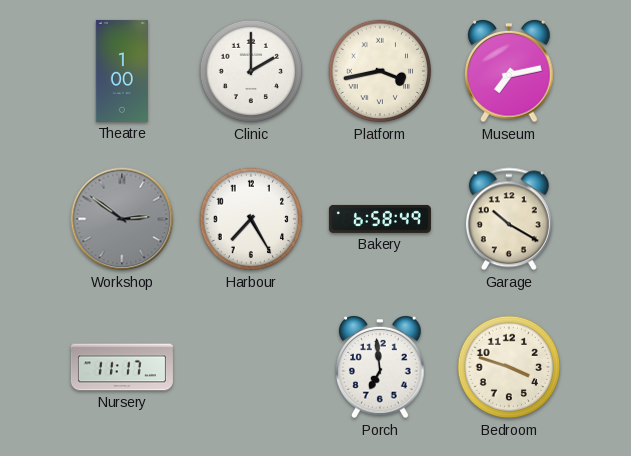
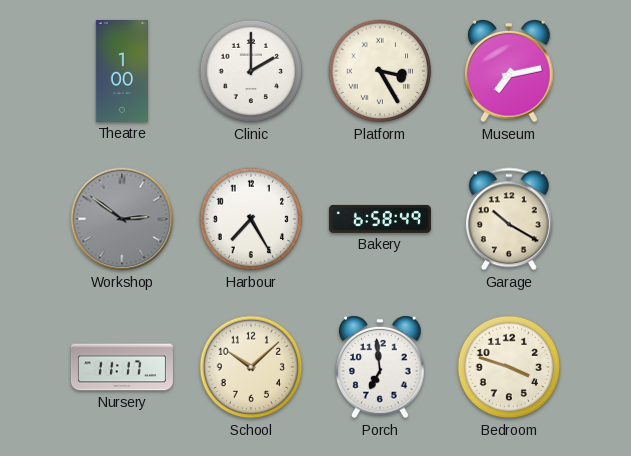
Platform: 3:43 -> 3:25 (380, 71)
School: none -> 10:08 (251, 367)
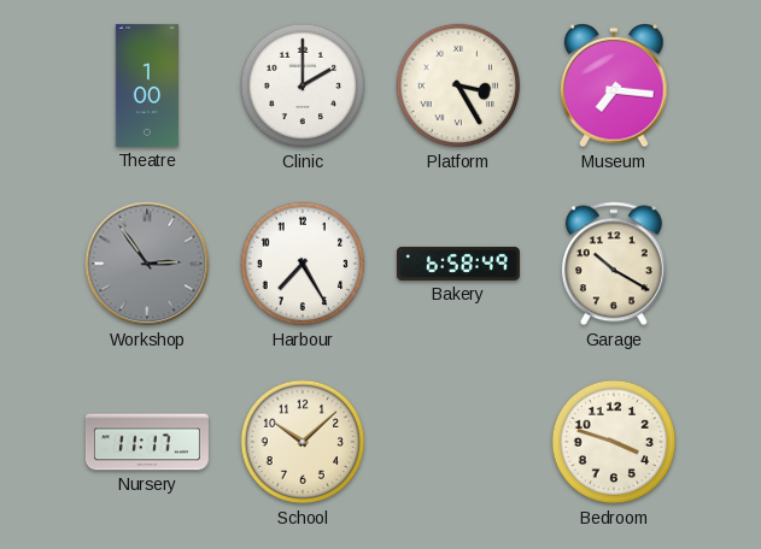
Museum: 7:13 -> 7:16 (614, 87)
Workshop: 2:51 -> 2:54 (147, 264)
Porch: 6:59 -> none (380, 368)
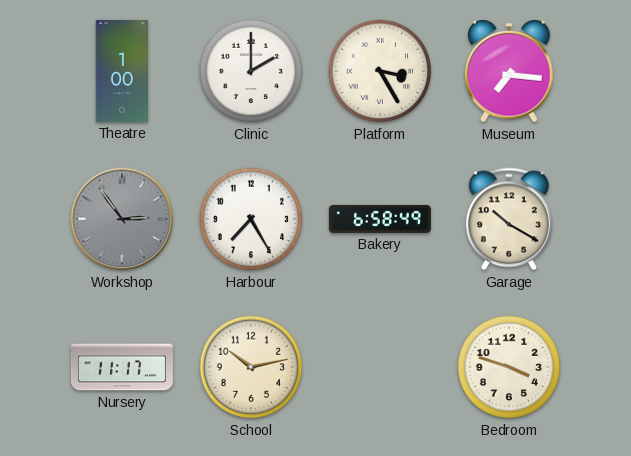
School: 10:08 -> 10:13 (251, 367)
